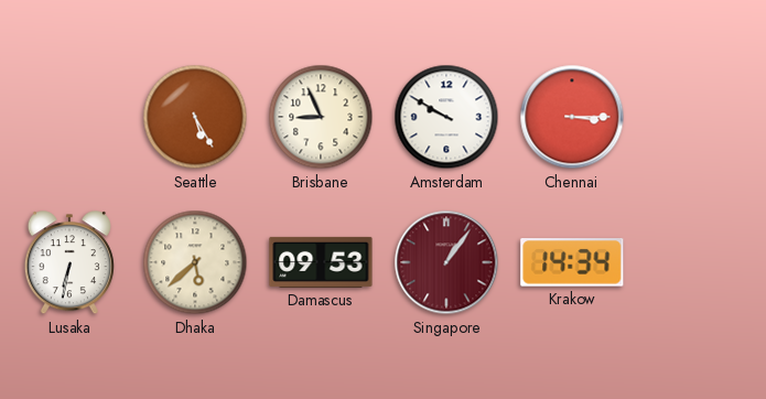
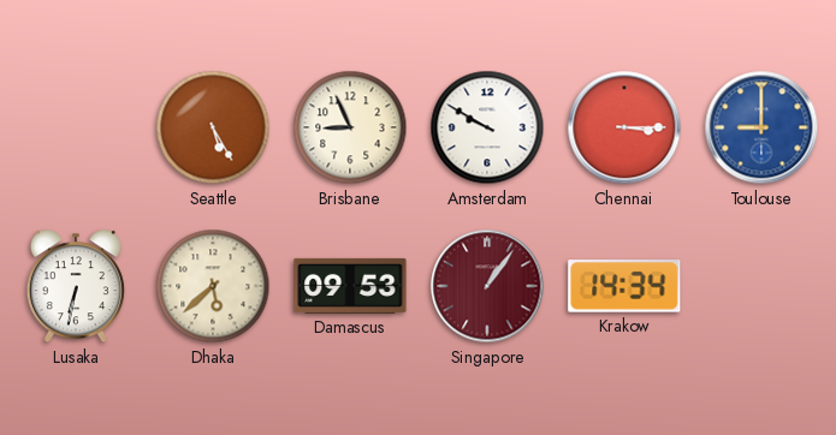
Toulouse: none -> 9:00 (761, 127)
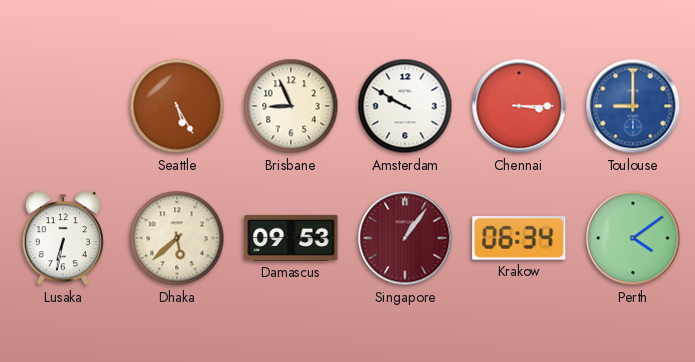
Krakow: 14:34 -> 06:34 (519, 239)
Perth: none -> 4:09 (633, 238)
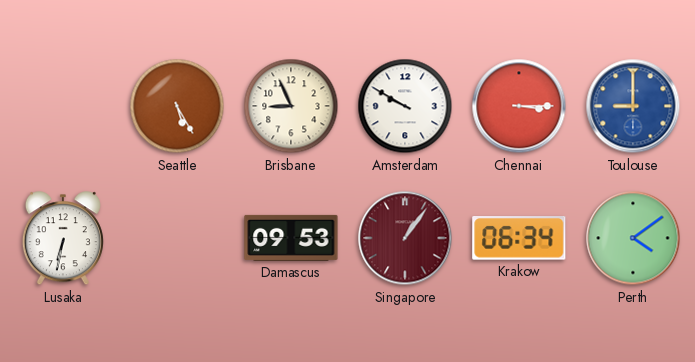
Dhaka: 5:38 -> none (177, 238)
